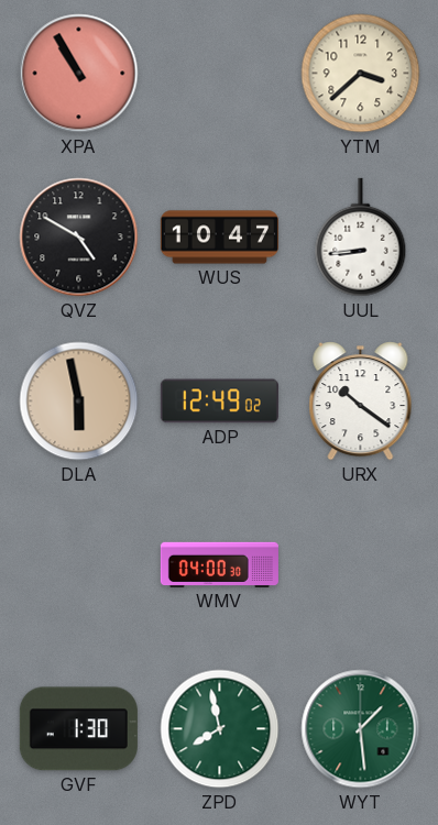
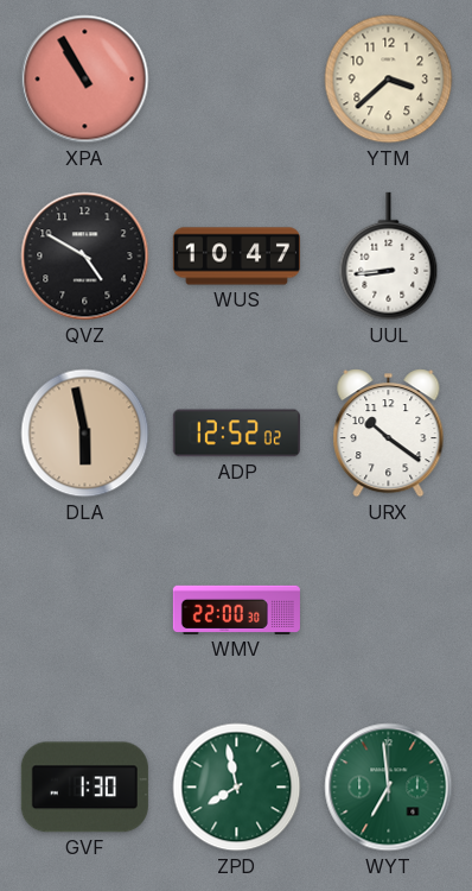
ADP: 12:49 -> 12:52 (236, 434)
WMV: 04:00 -> 22:00 (236, 609)
WYT: 1:29 -> 6:59 (389, 788)
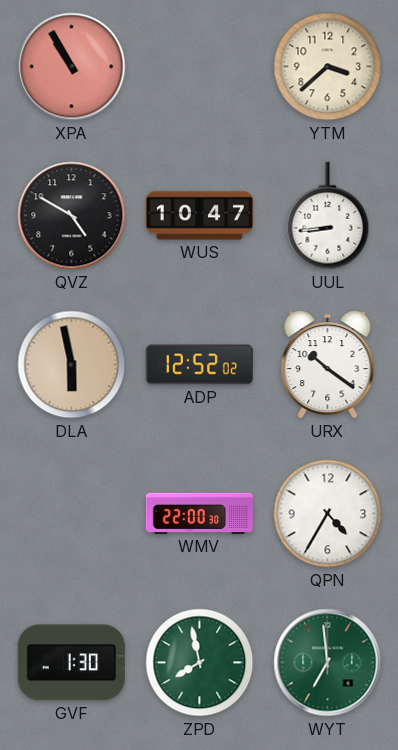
QPN: none -> 4:35 (328, 514)
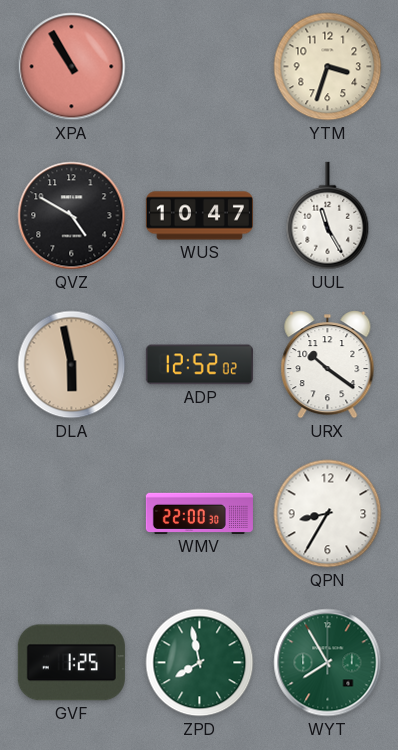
YTM: 3:38 -> 3:33 (328, 67)
UUL: 8:44 -> 11:25 (328, 216)
QPN: 4:35 -> 8:35 (328, 514)
GVF: 1:30 -> 1:25 (71, 663)
WYT: 6:59 -> 7:55 (328, 663)
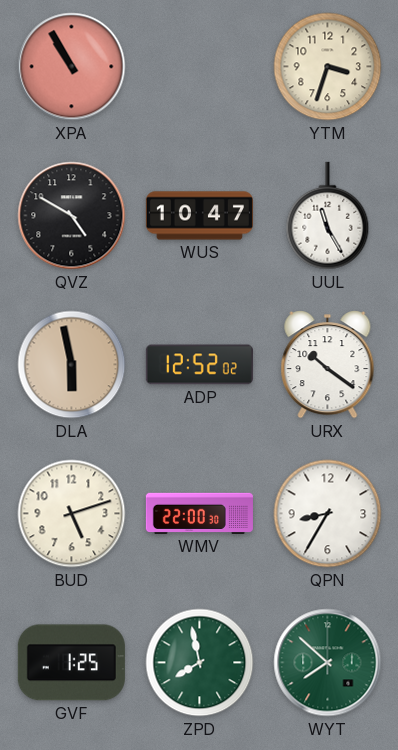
BUD: none -> 5:12 (72, 514)
WYT: 7:55 -> 7:52 (328, 663)
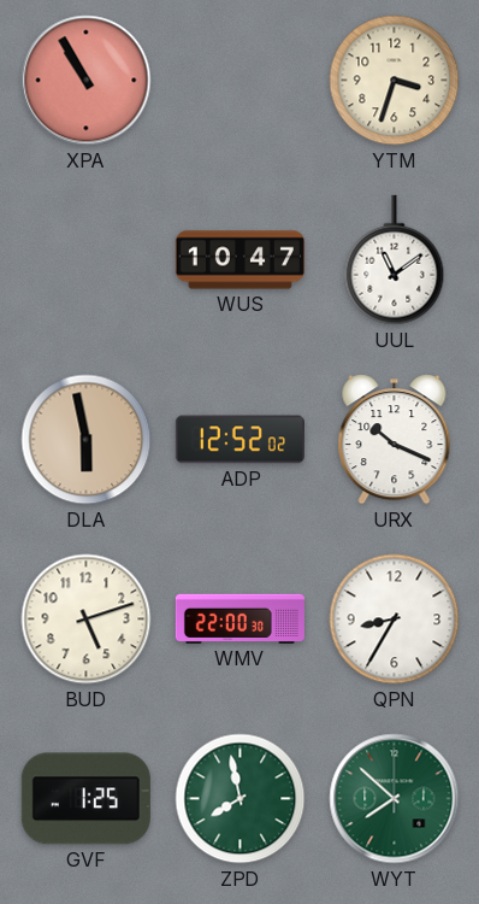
QVZ: 4:50 -> none (72, 216)
UUL: 11:25 -> 11:09 (395, 260)
URX: 10:21 -> 10:19 (395, 440)
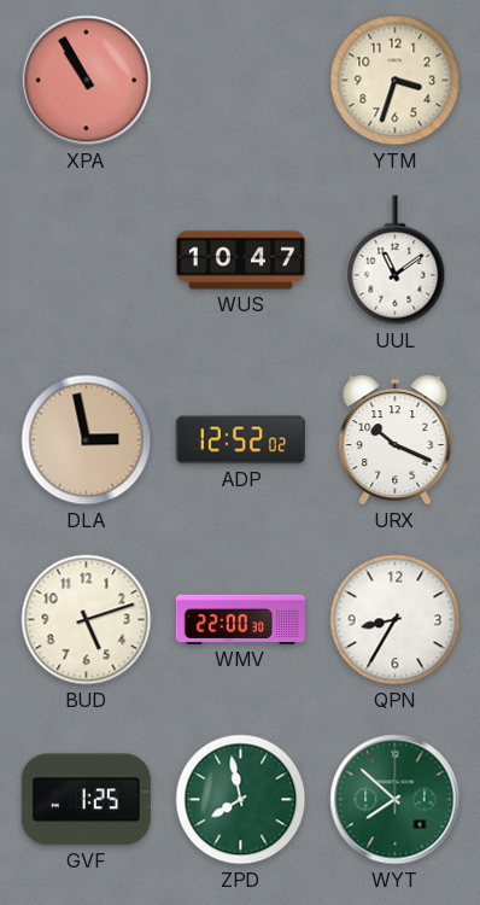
DLA: 5:58 -> 2:58 (87, 440)
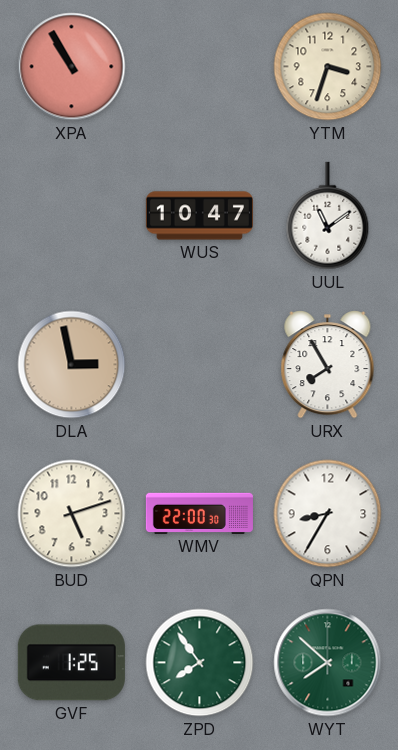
ADP: 12:52 -> none (240, 440)
URX: 10:19 -> 7:55 (328, 365)
ZPD: 7:58 -> 7:54 (200, 663)
